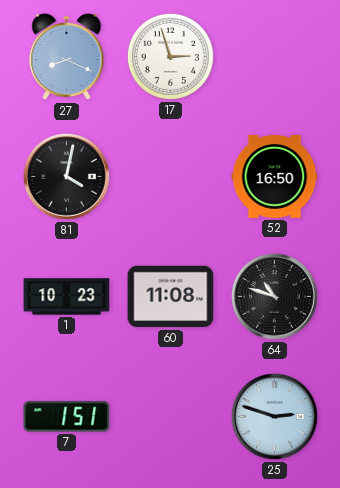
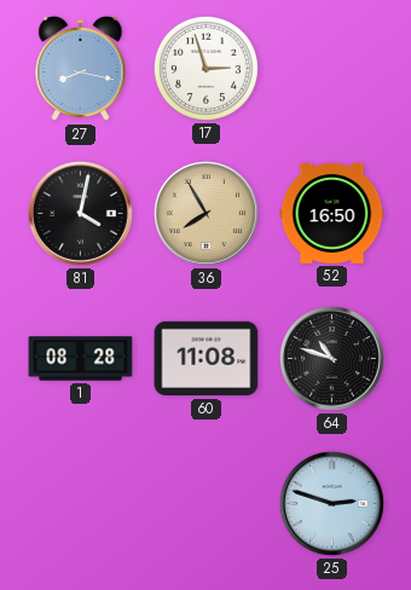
27: 8:19 -> 8:17 (81, 69)
36: none -> 7:55 (205, 213)
1: 10:23 -> 08:28 (81, 359)
7: 1:51 -> none (67, 417)
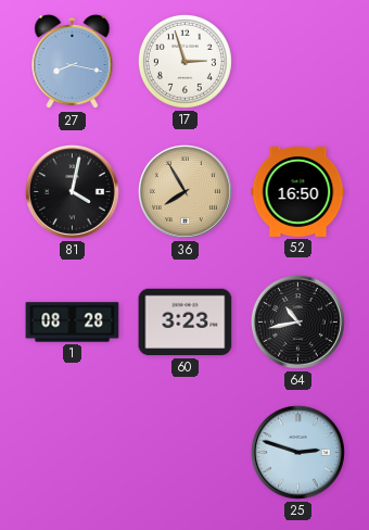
60: 11:08 -> 3:23 (186, 323)
64: 10:48 -> 10:43 (297, 321)
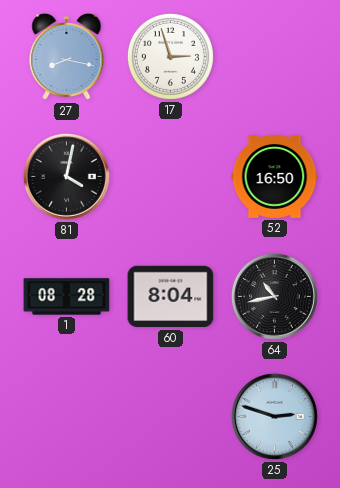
36: 7:55 -> none (184, 191)
60: 3:23 -> 8:04 (171, 297)
